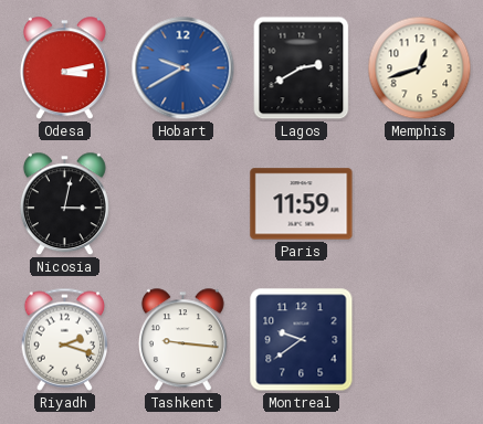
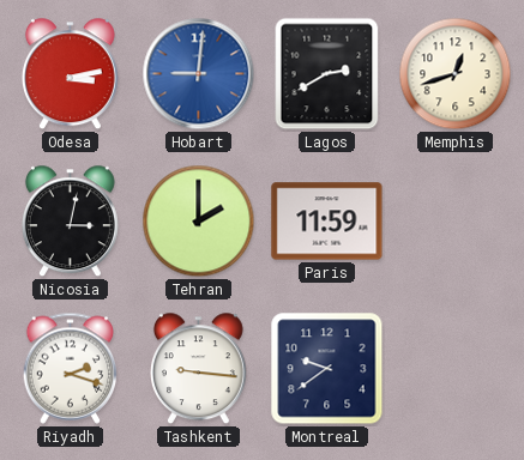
Hobart: 9:40 -> 9:01 (199, 74)
Tehran: none -> 2:00 (199, 222)
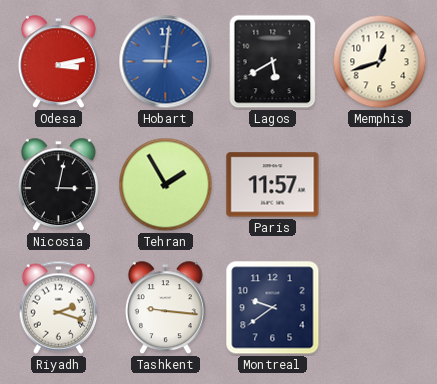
Lagos: 2:40 -> 5:40 (273, 62)
Tehran: 2:00 -> 1:55 (166, 185)
Paris: 11:59 -> 11:57 (273, 185)
